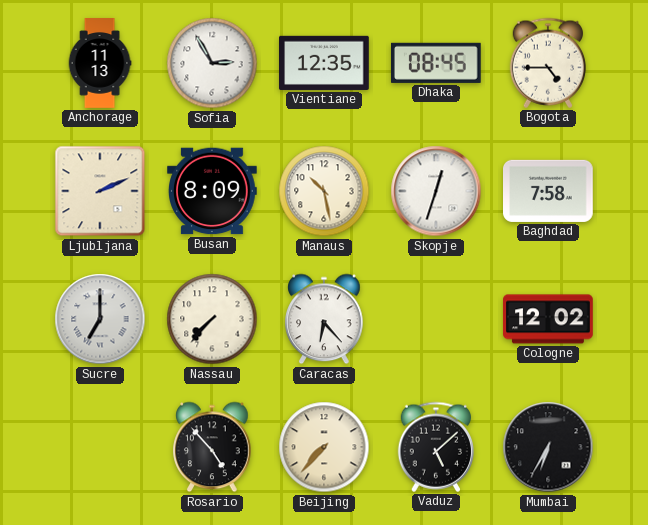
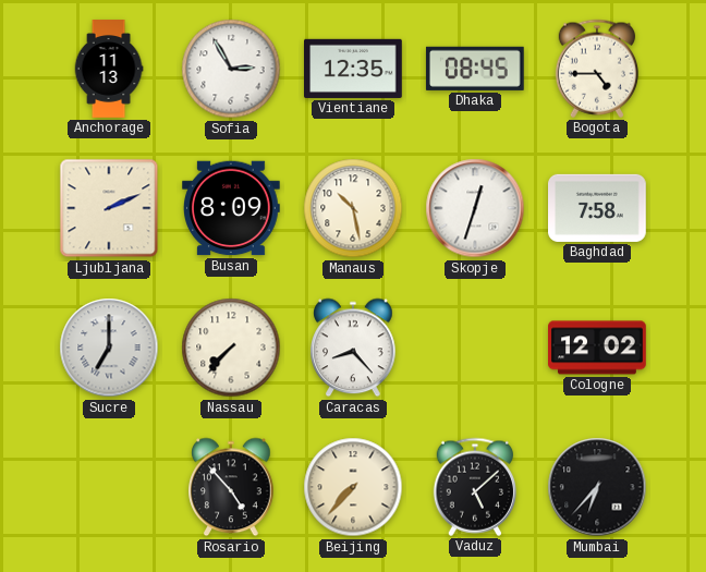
Caracas: 6:23 -> 8:23 (353, 348)
Mumbai: 6:35 -> 6:37 (597, 487)
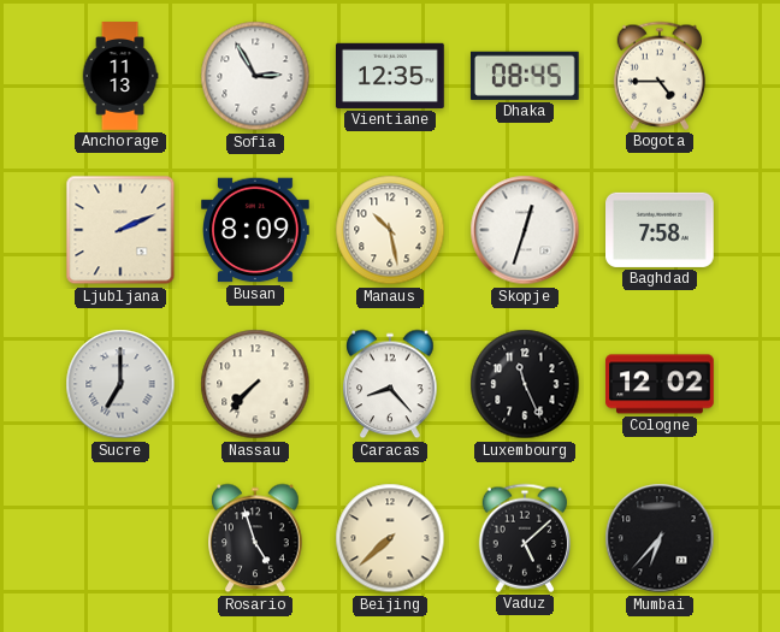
Luxembourg: none -> 11:26 (525, 384)
Rosario: 4:53 -> 4:57 (255, 538)
Beijing: 7:37 -> 7:38 (390, 538)
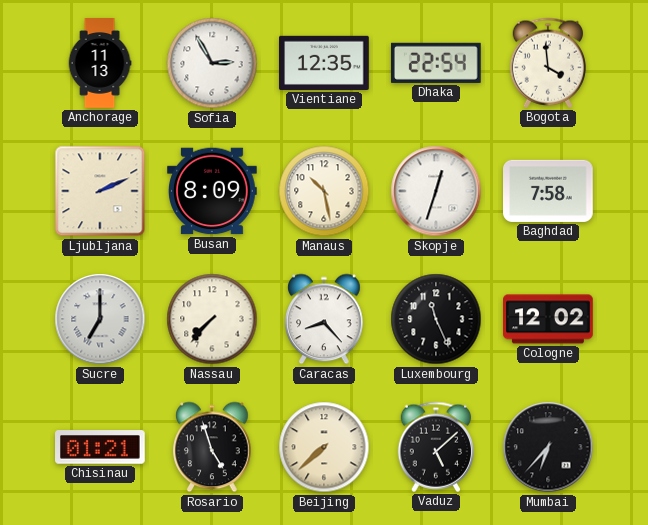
Dhaka: 08:45 -> 22:54 (436, 63)
Bogota: 4:45 -> 3:59 (547, 63)
Chisinau: none -> 01:21 (101, 447)
